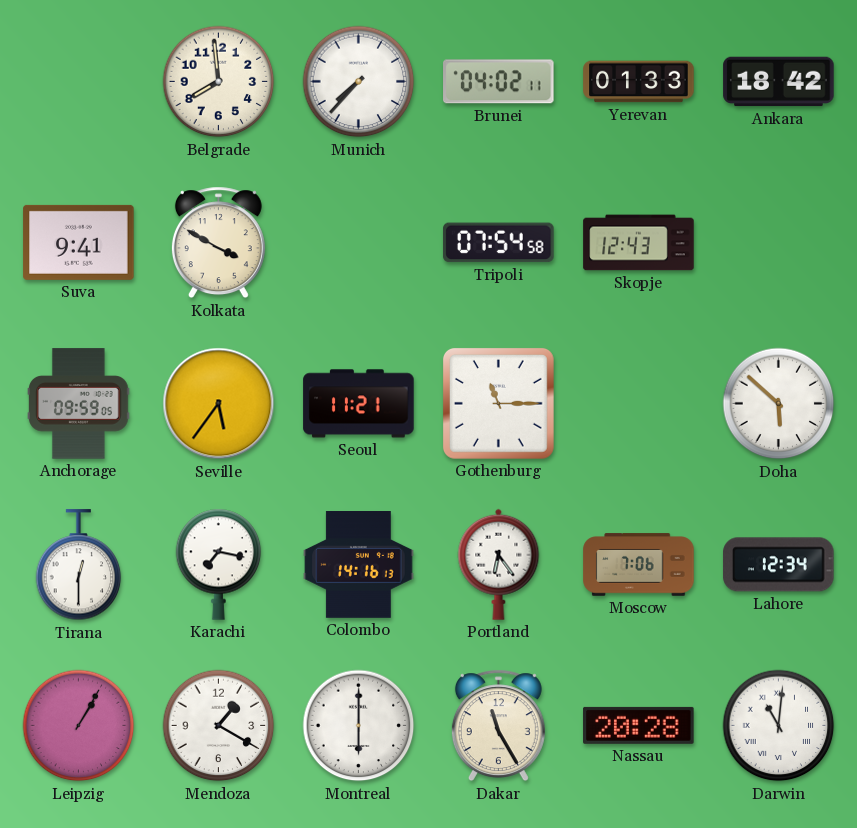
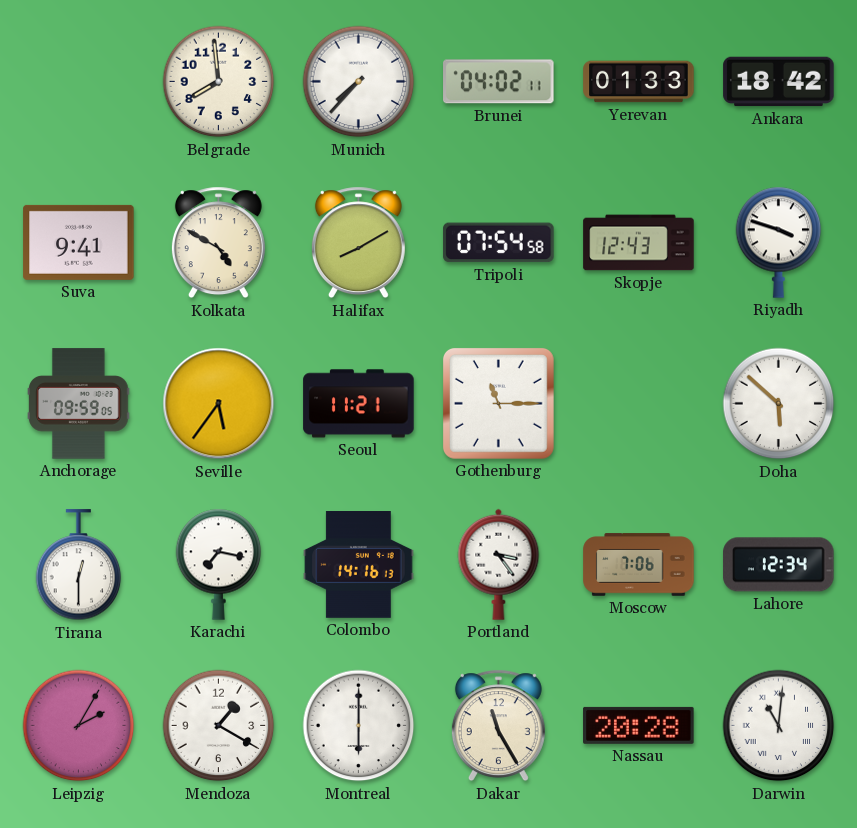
Kolkata: 3:50 -> 4:50 (218, 243)
Halifax: none -> 8:10 (358, 243)
Riyadh: none -> 3:48 (779, 242)
Portland: 6:24 -> 3:24 (499, 564)
Leipzig: 1:05 -> 2:05 (79, 726)
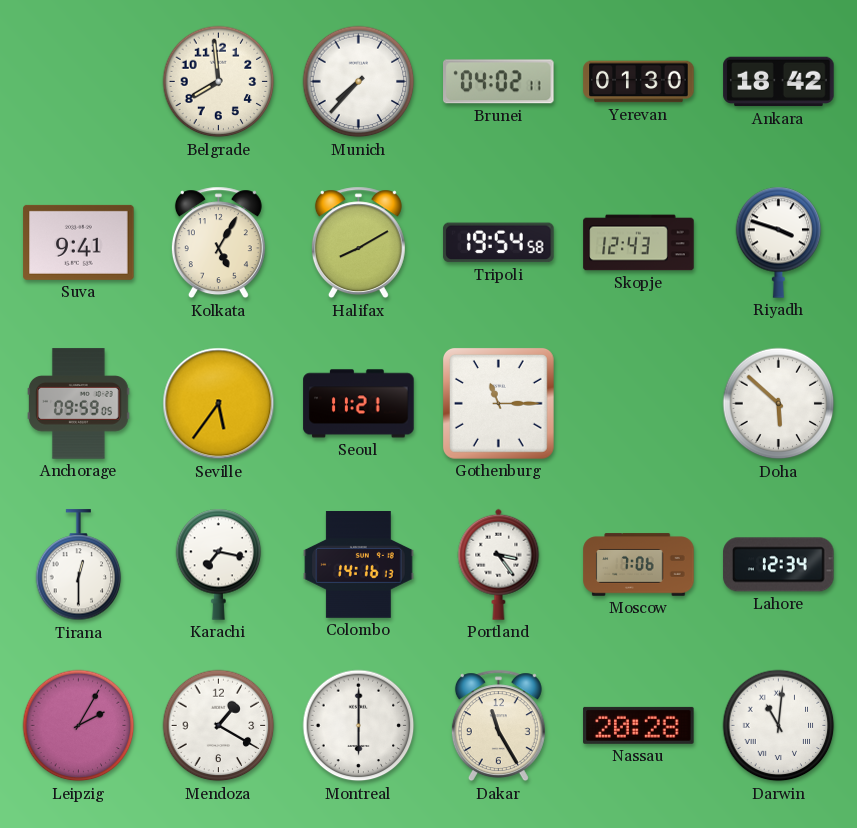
Yerevan: 01:33 -> 01:30 (639, 82)
Kolkata: 4:50 -> 5:05 (218, 243)
Tripoli: 07:54 -> 19:54 (499, 243)
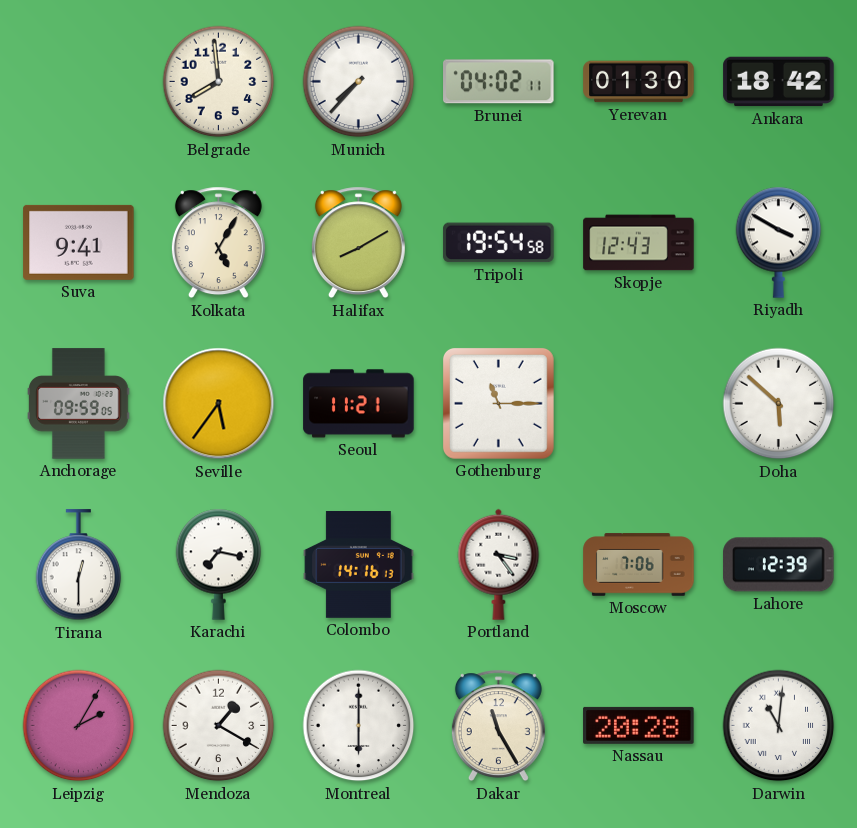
Riyadh: 3:48 -> 3:50 (779, 242)
Lahore: 12:34 -> 12:39 (779, 565)
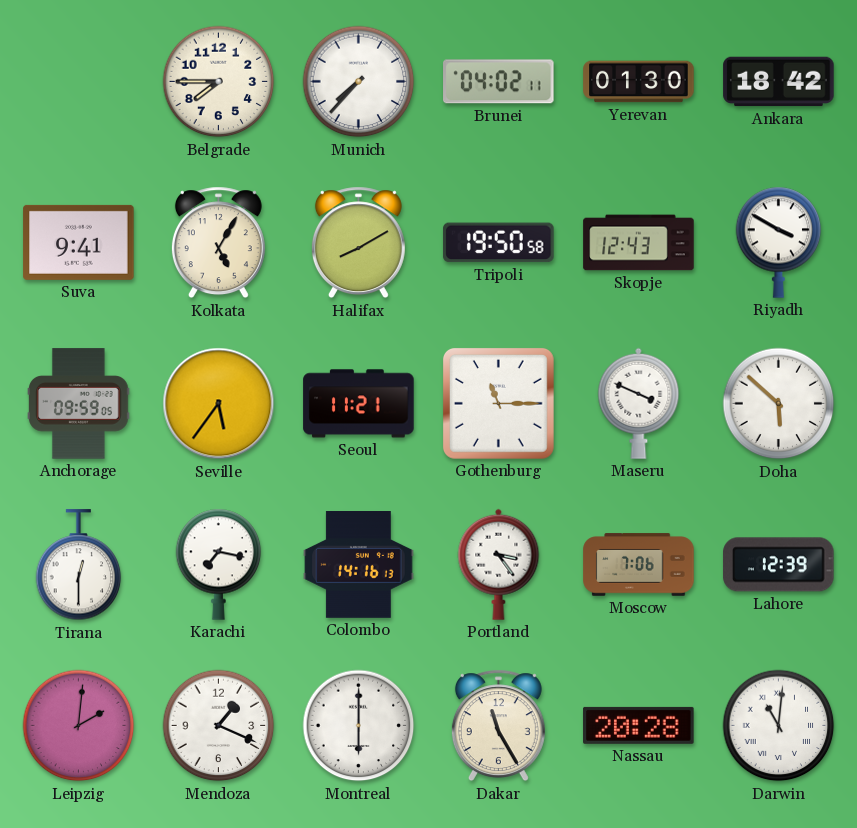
Belgrade: 7:59 -> 7:45 (219, 82)
Tripoli: 19:54 -> 19:50 (499, 243)
Maseru: none -> 3:49 (639, 403)
Leipzig: 2:05 -> 2:01 (79, 726)
Mendoza: 1:20 -> 1:19 (219, 726)
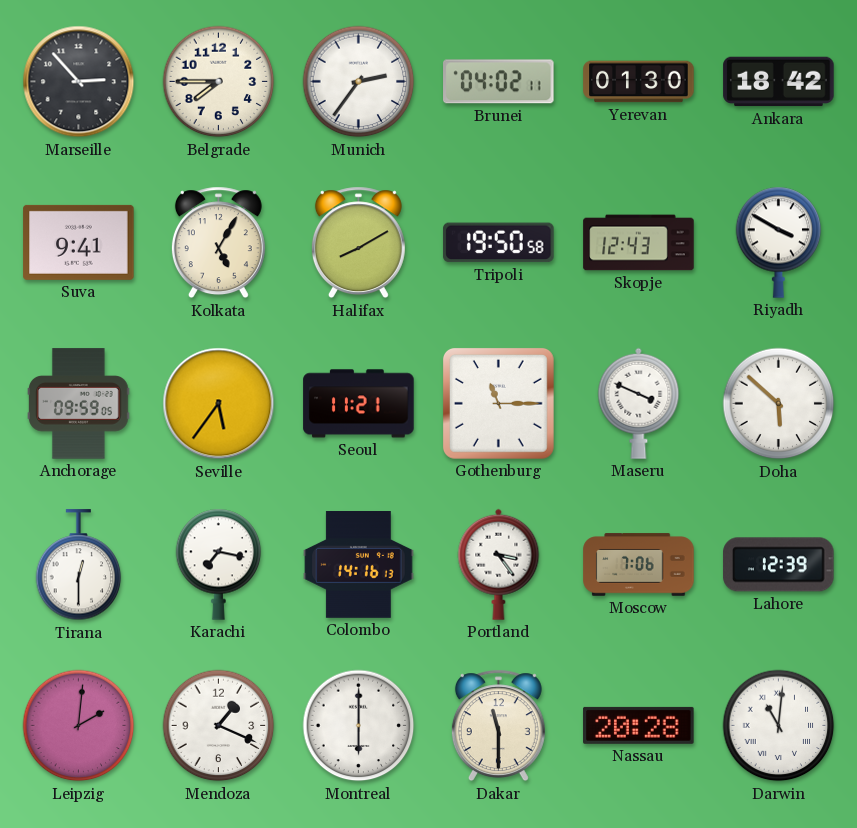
Marseille: none -> 2:53 (79, 82)
Munich: 7:37 -> 2:36 (359, 82)
Dakar: 11:25 -> 11:30 (498, 726)
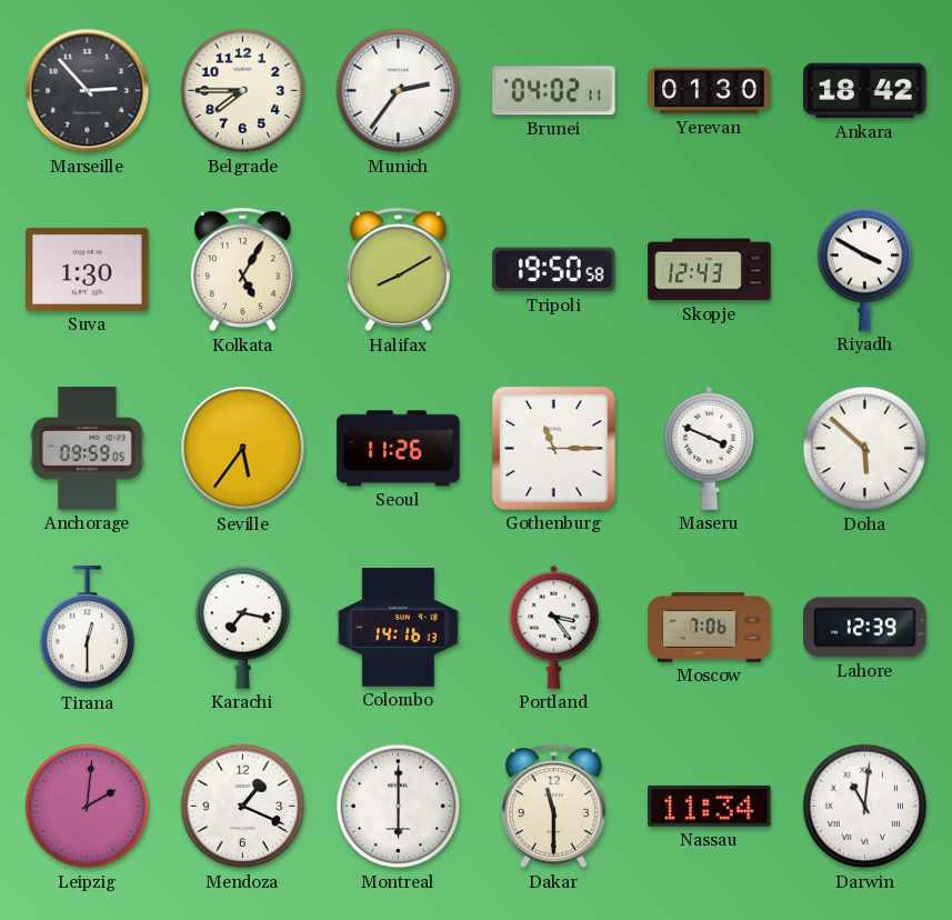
Suva: 9:41 -> 1:30 (88, 269)
Seoul: 11:21 -> 11:26 (399, 449)
Nassau: 20:28 -> 11:34 (710, 806)
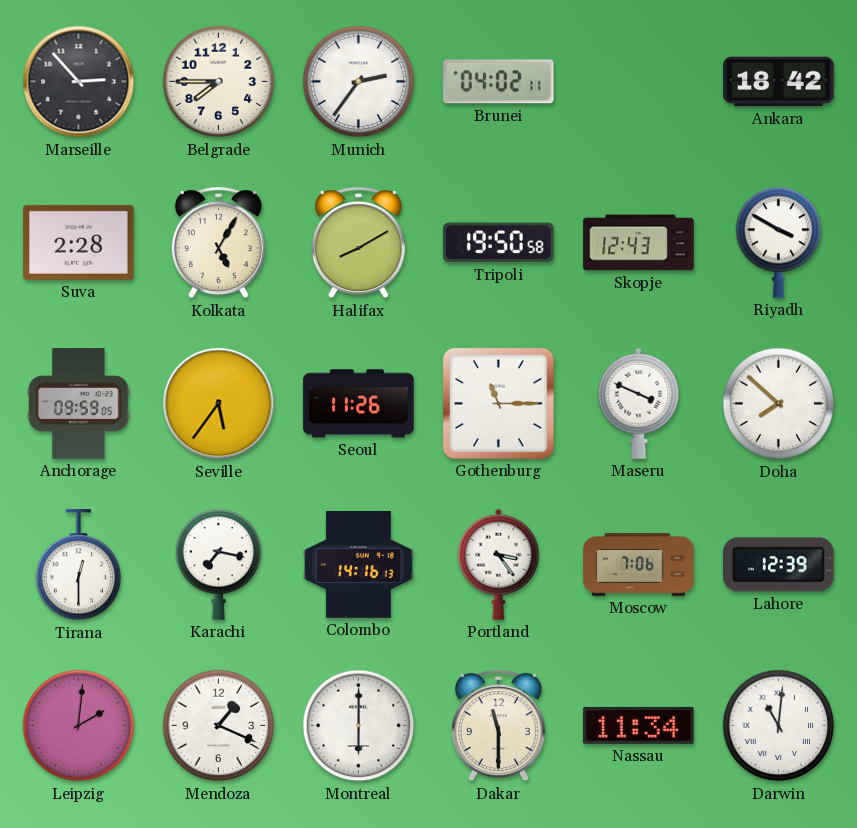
Yerevan: 01:30 -> none (710, 91)
Suva: 1:30 -> 2:28 (79, 242)
Doha: 5:52 -> 7:52 (779, 404)
